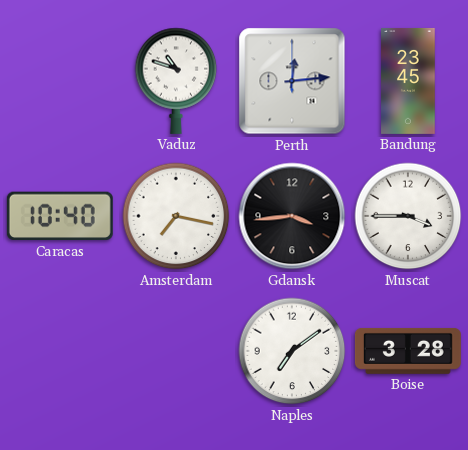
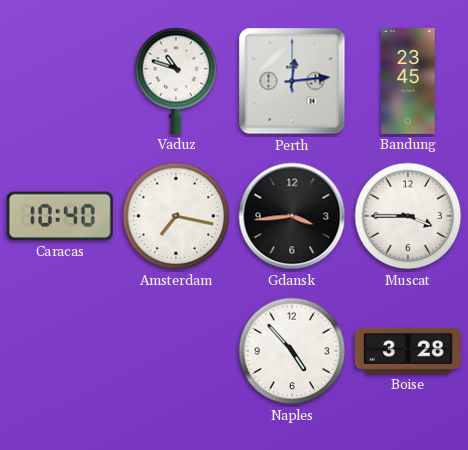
Naples: 7:09 -> 4:53 (292, 351)
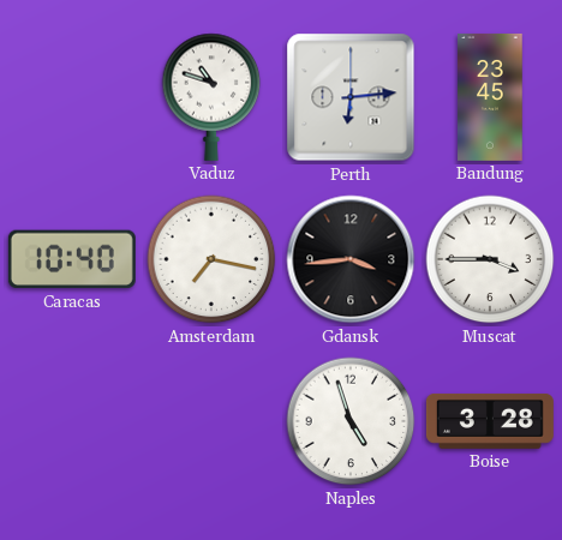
Perth: 12:14 -> 6:14 (351, 97)
Naples: 4:53 -> 4:57 (351, 421)
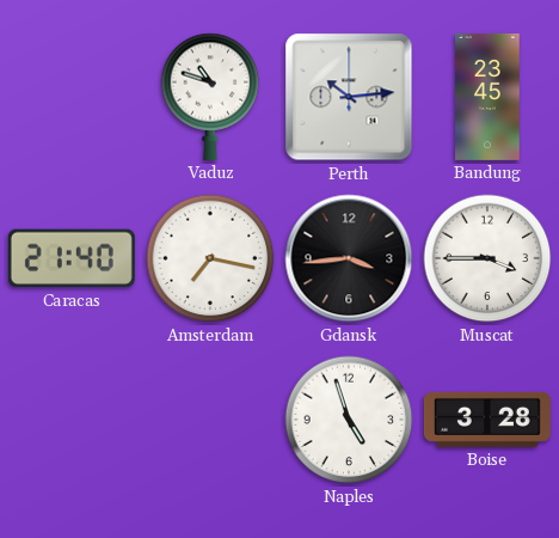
Perth: 6:14 -> 10:14 (349, 97)
Caracas: 10:40 -> 21:40 (72, 258)
